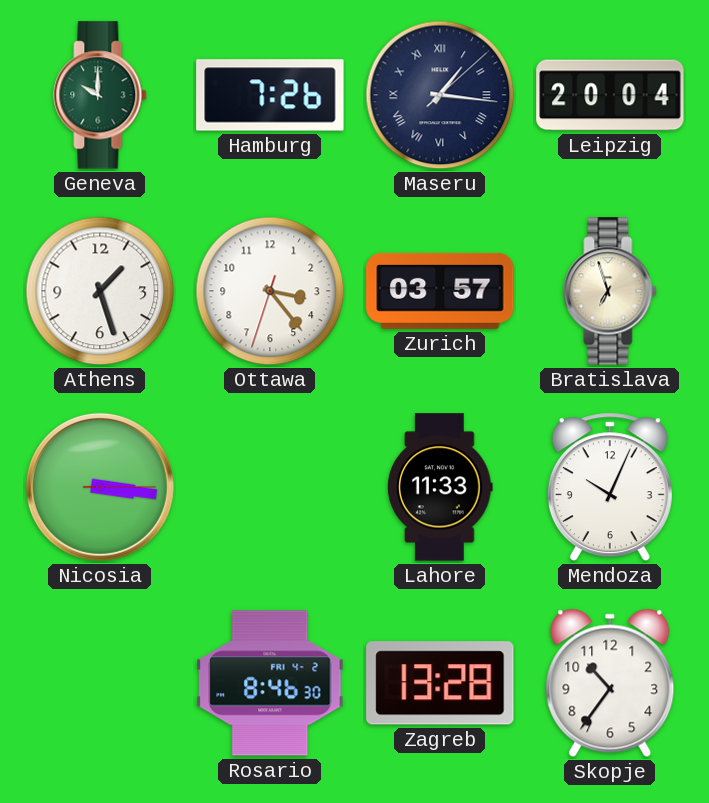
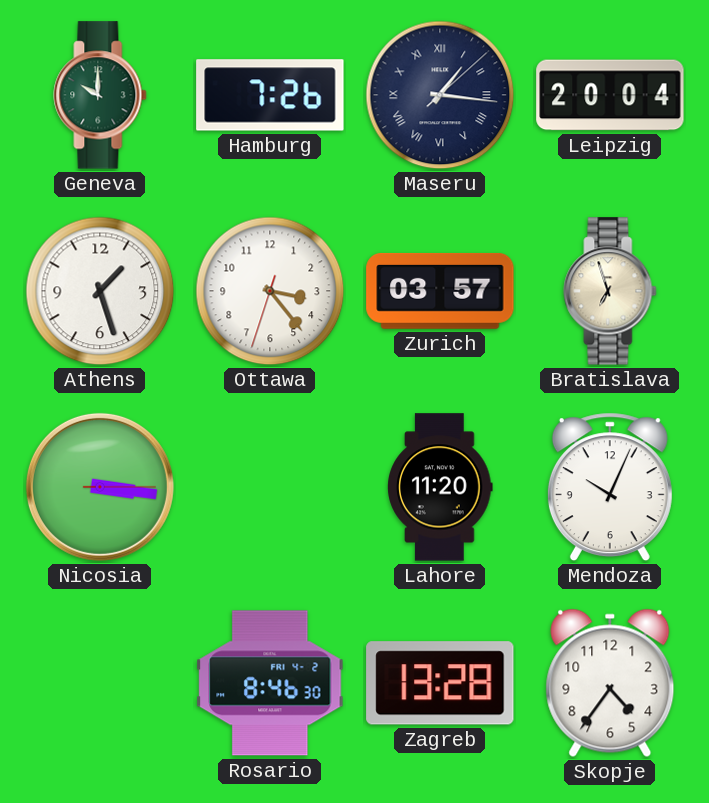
Lahore: 11:33 -> 11:20 (440, 487)
Skopje: 10:36 -> 4:36 (610, 683)
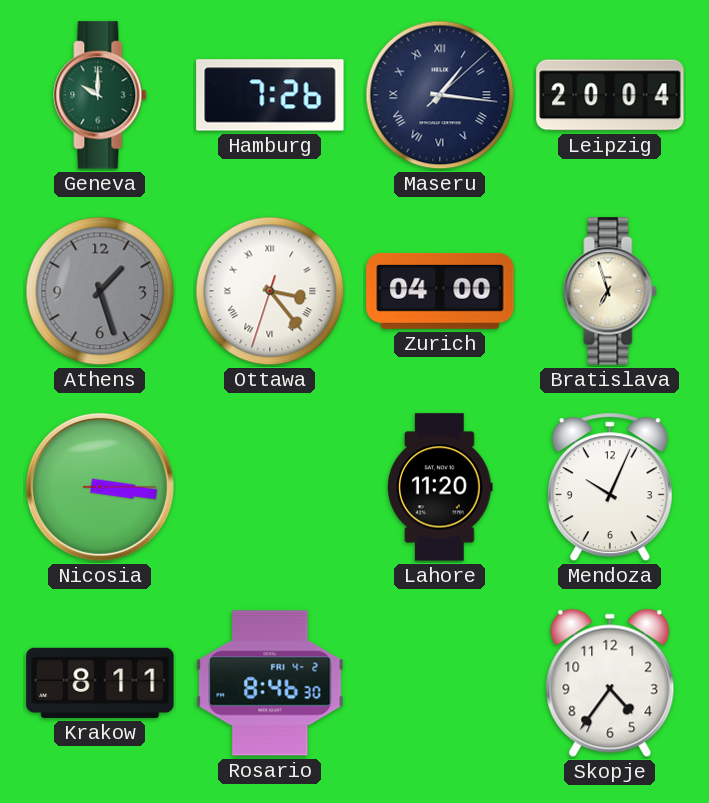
Athens dial: white -> grey (100, 291)
Ottawa numerals: Arabic -> Roman (270, 291)
Zurich: 03:57 -> 04:00 (440, 291)
Krakow: none -> 8:11 (100, 683)
Zagreb: 13:28 -> none (440, 683)
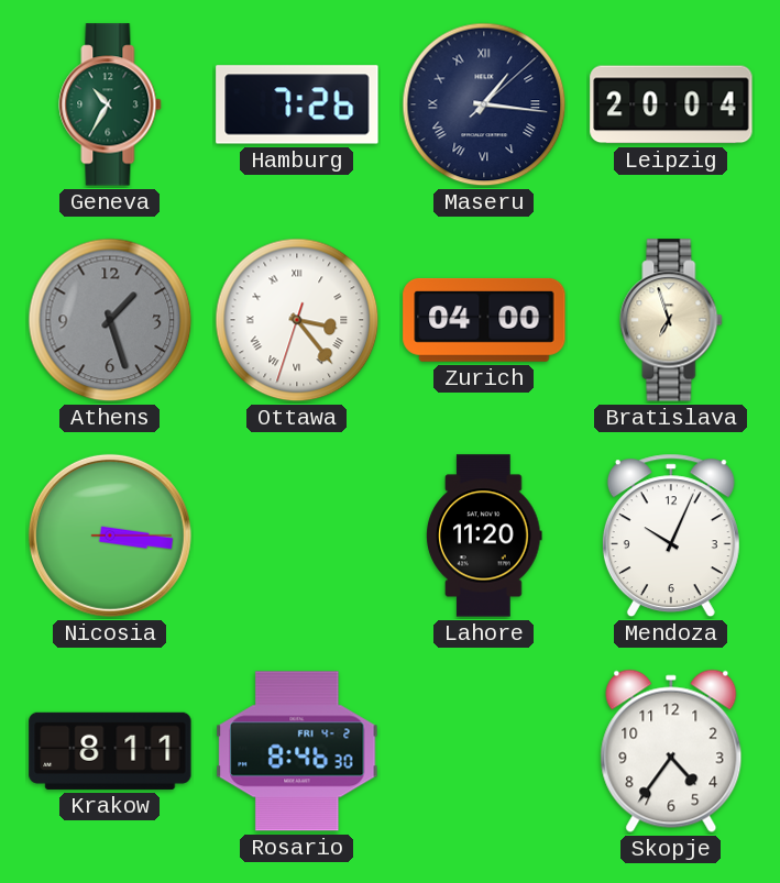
Geneva: 10:00 -> 10:35 (110, 104)
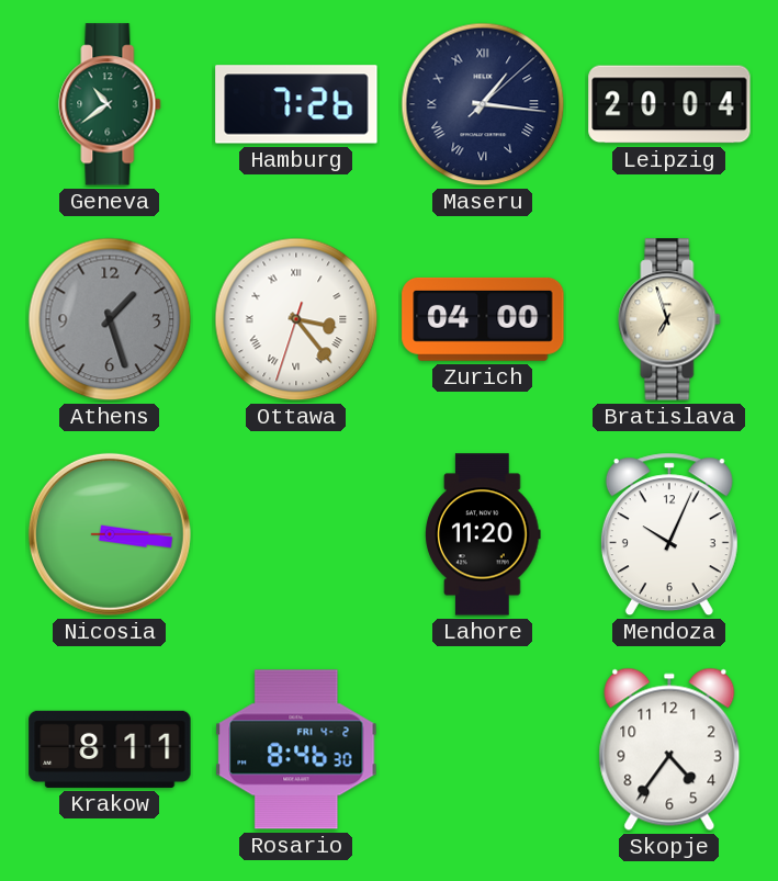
Geneva: 10:35 -> 10:39 (110, 104)
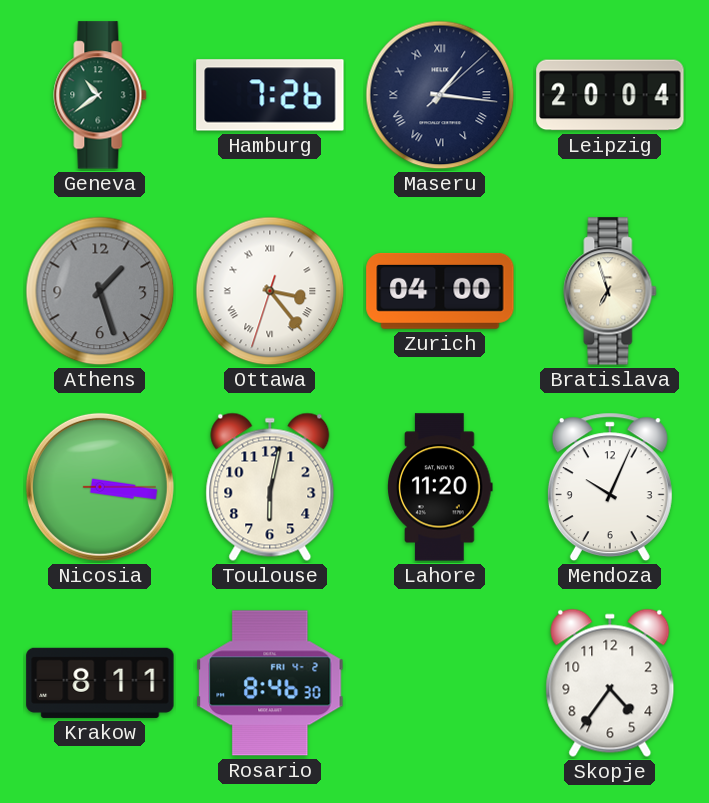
Toulouse: none -> 6:02 (270, 487)
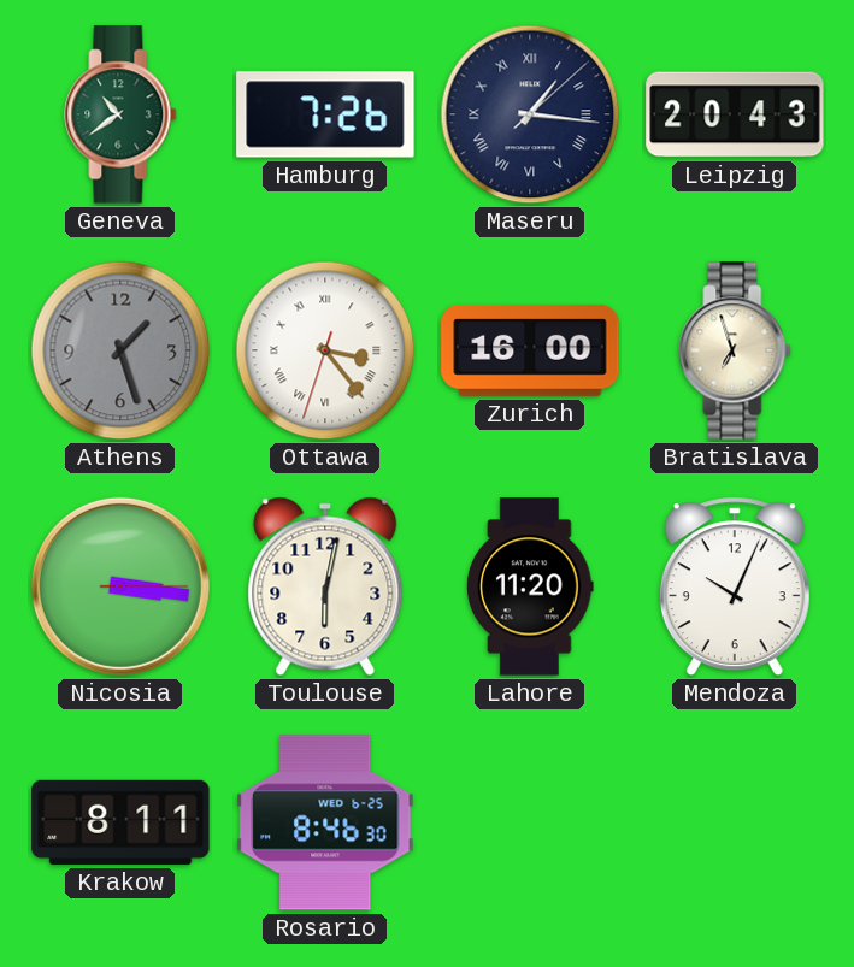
Leipzig: 20:04 -> 20:43 (735, 114)
Zurich: 04:00 -> 16:00 (530, 350)
Rosario date: FRI 4-2 -> WED 6-25 (325, 822)
Skopje: 4:36 -> none (610, 683)
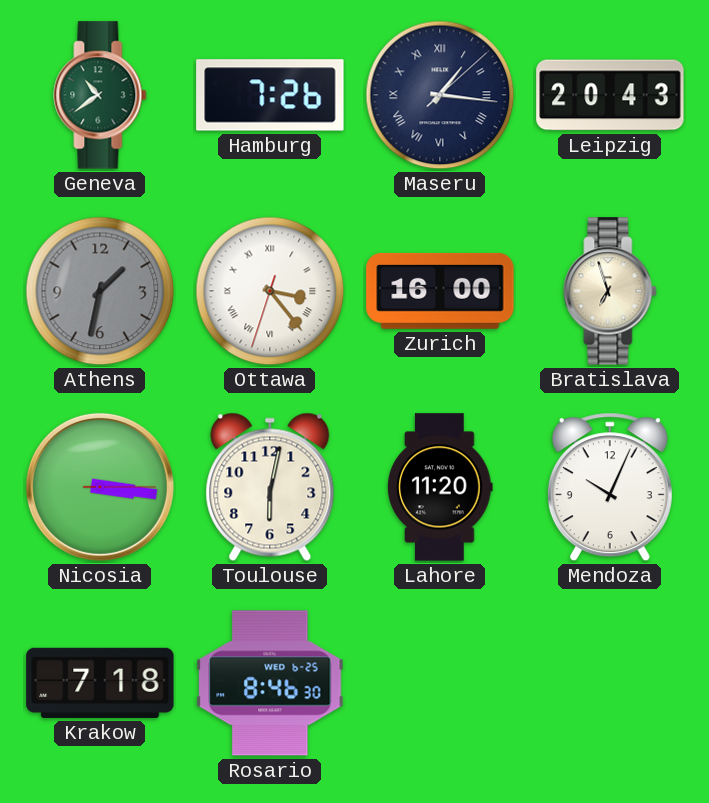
Athens: 1:27 -> 1:32 (100, 291)
Krakow: 8:11 -> 7:18 (100, 683)
